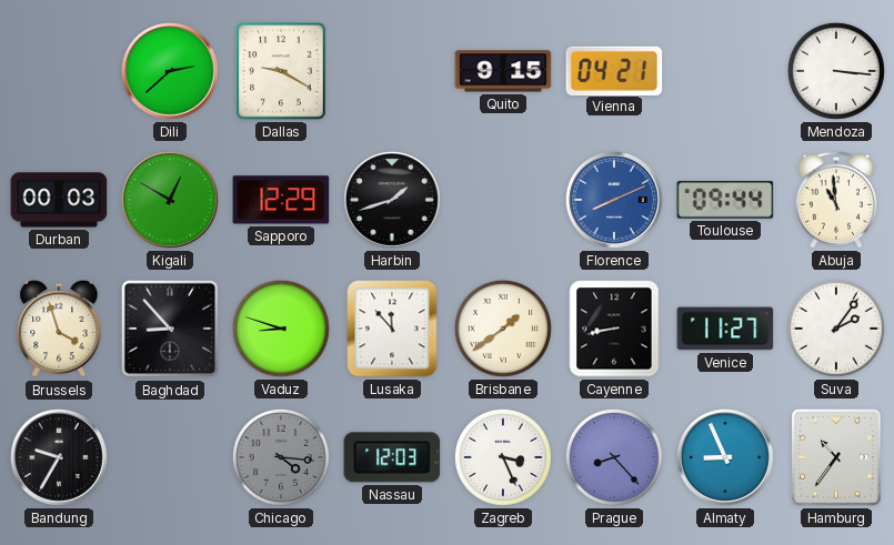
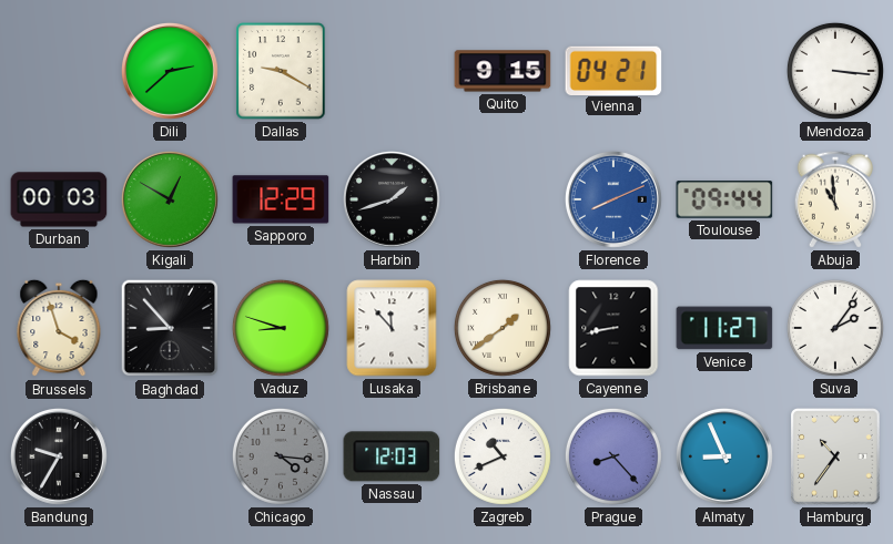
Zagreb: 3:26 -> 10:41 (503, 456)
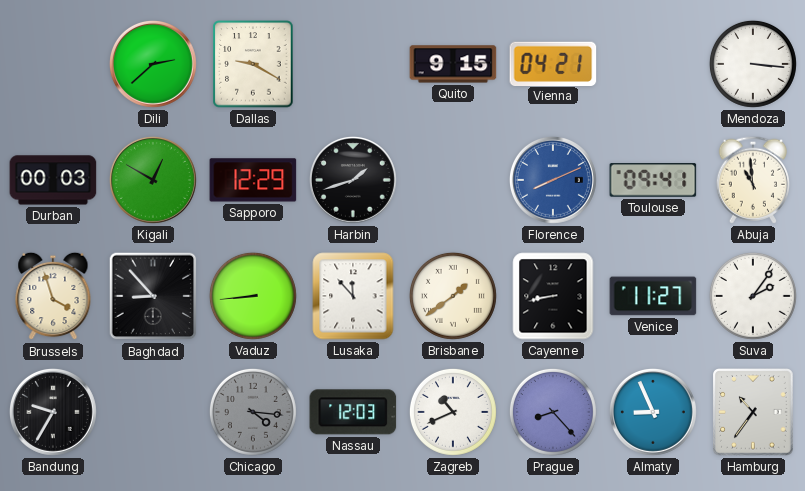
Toulouse: 09:44 -> 09:41 (653, 180)
Vaduz: 8:48 -> 8:44 (253, 296)
